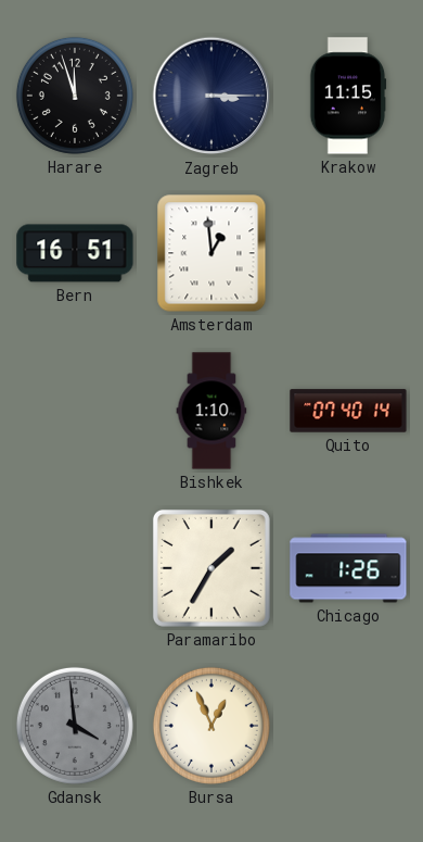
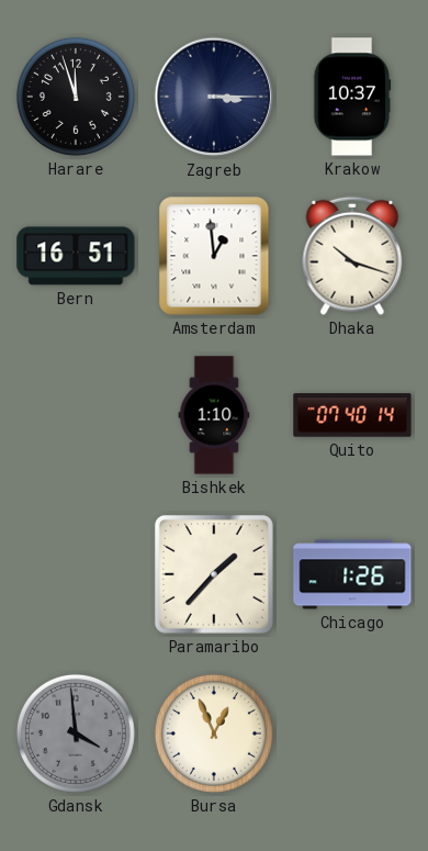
Krakow: 11:15 -> 10:37 (352, 97)
Dhaka: none -> 10:18 (352, 256)
Paramaribo: 1:35 -> 1:37 (214, 574)
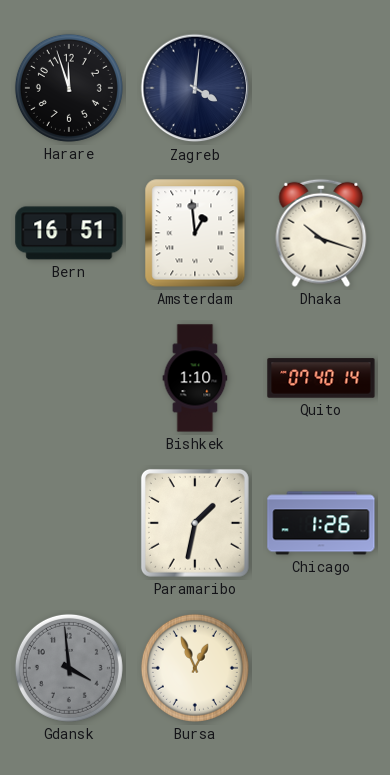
Zagreb: 3:15 -> 4:01 (195, 88)
Krakow: 10:37 -> none (352, 97)
Paramaribo: 1:37 -> 1:32 (195, 523)
